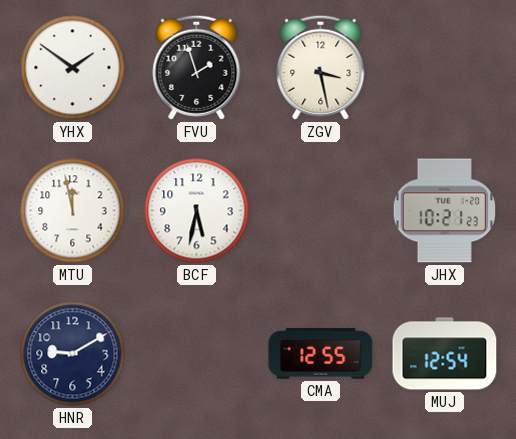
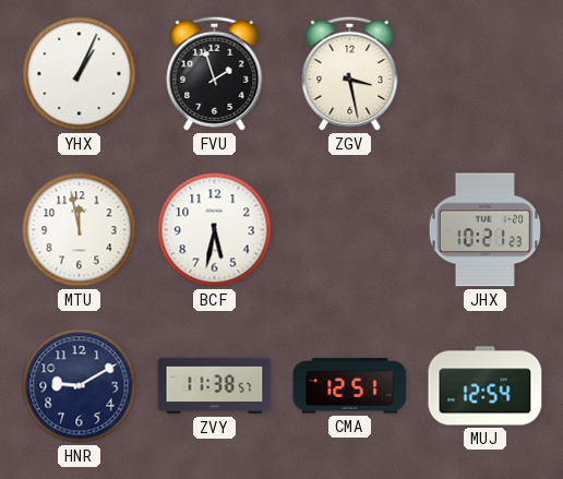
YHX: 1:51 -> 1:04 (80, 74)
ZVY: none -> 11:38 (215, 386)
CMA: 12:55 -> 12:51 (350, 386)
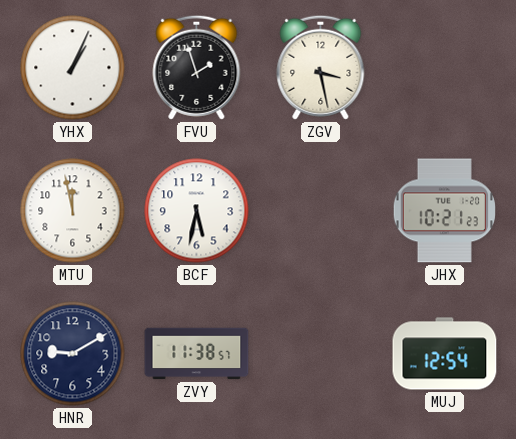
CMA: 12:51 -> none (350, 386)
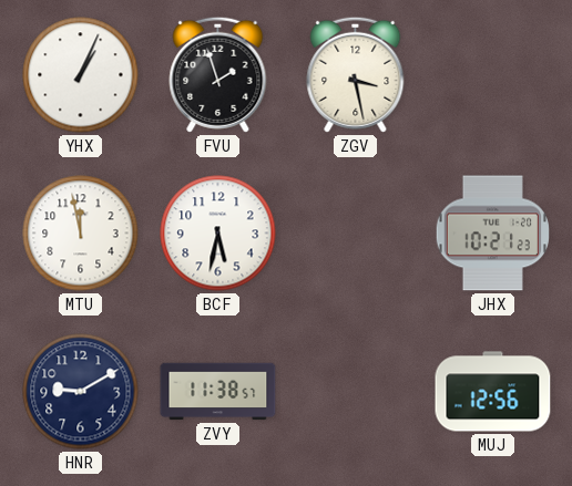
MUJ: 12:54 -> 12:56 (493, 392)
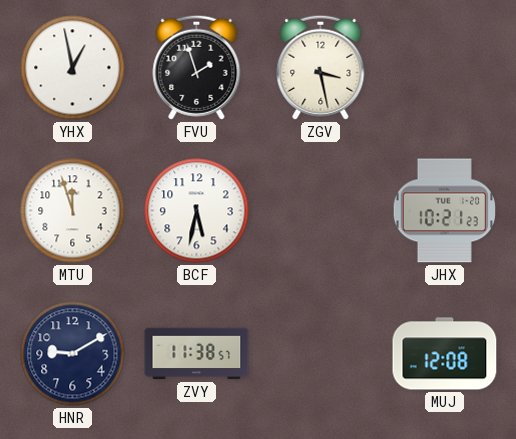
YHX: 1:04 -> 12:58 (73, 68)
MTU: 11:58 -> 11:57 (73, 211)
MUJ: 12:56 -> 12:08 (445, 354)
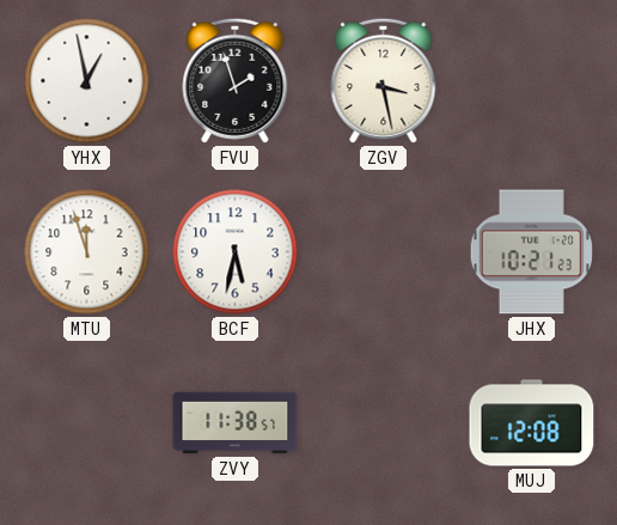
HNR: 9:10 -> none (73, 354)
